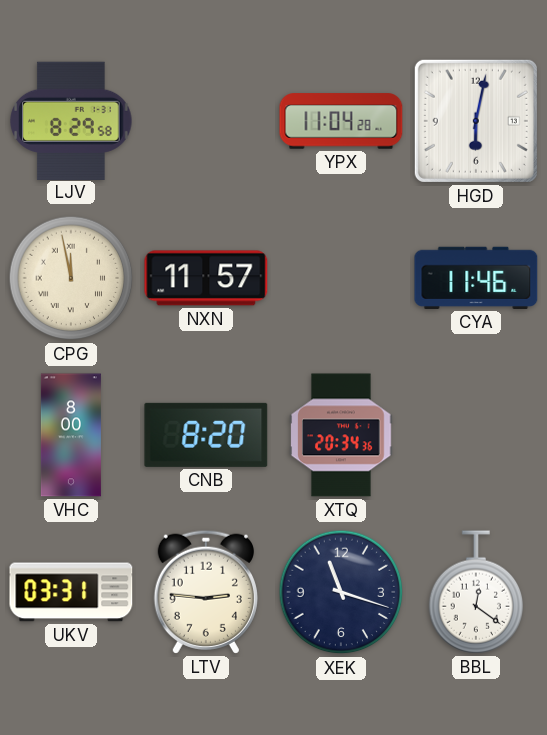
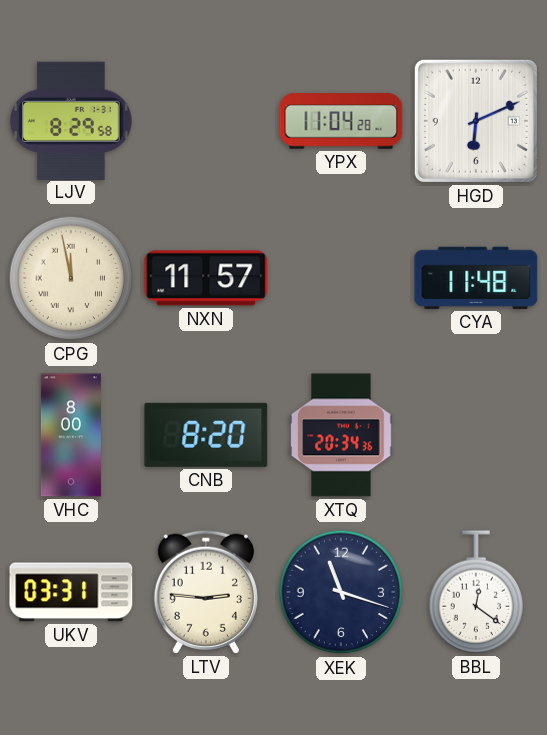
HGD: 6:02 -> 6:11 (476, 121)
CYA: 11:46 -> 11:48 (476, 278)
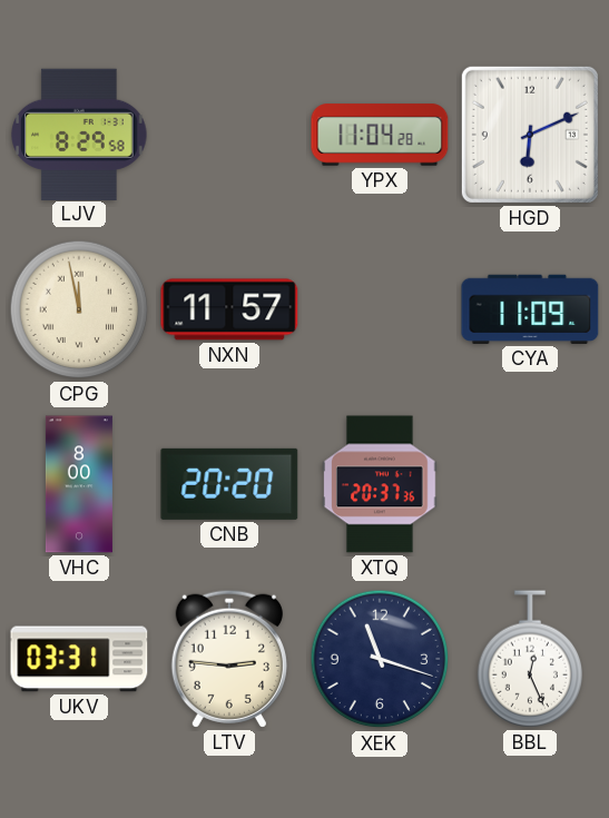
CYA: 11:48 -> 11:09 (530, 309)
CNB: 8:20 -> 20:20 (229, 484)
XTQ: 20:34 -> 20:37 (380, 484)
BBL: 12:21 -> 12:26 (530, 659)
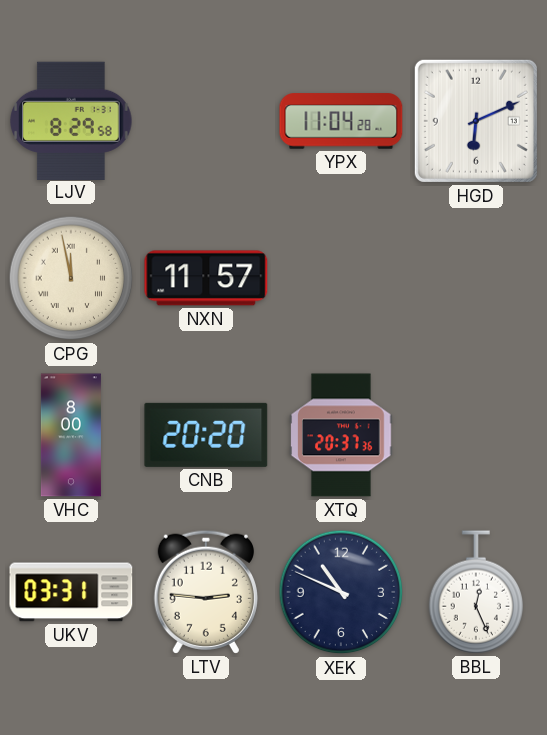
CYA: 11:09 -> none (530, 309)
XEK: 11:18 -> 10:49 (341, 592)
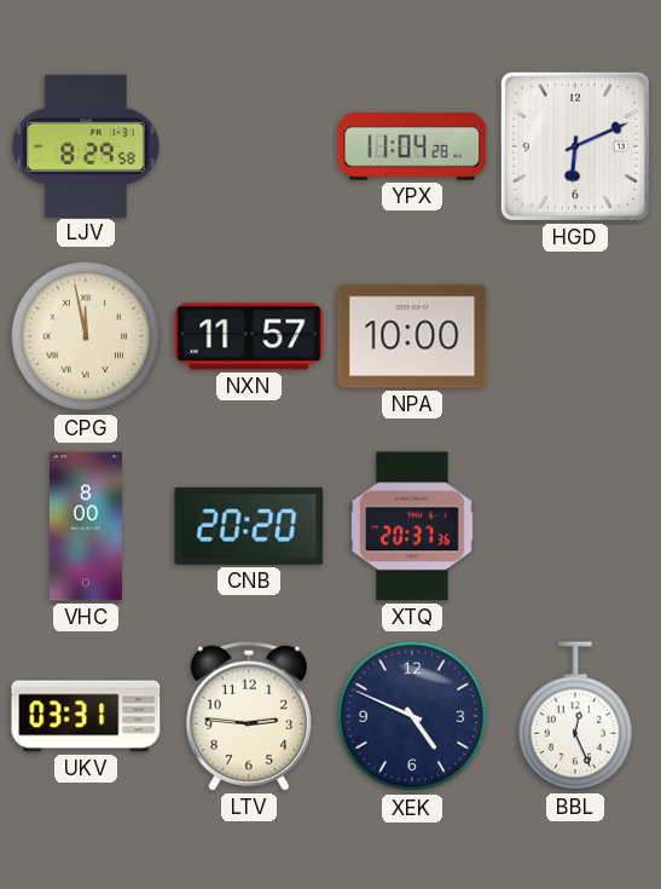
NPA: none -> 10:00 (412, 336)
XEK: 10:49 -> 4:49 (412, 716)
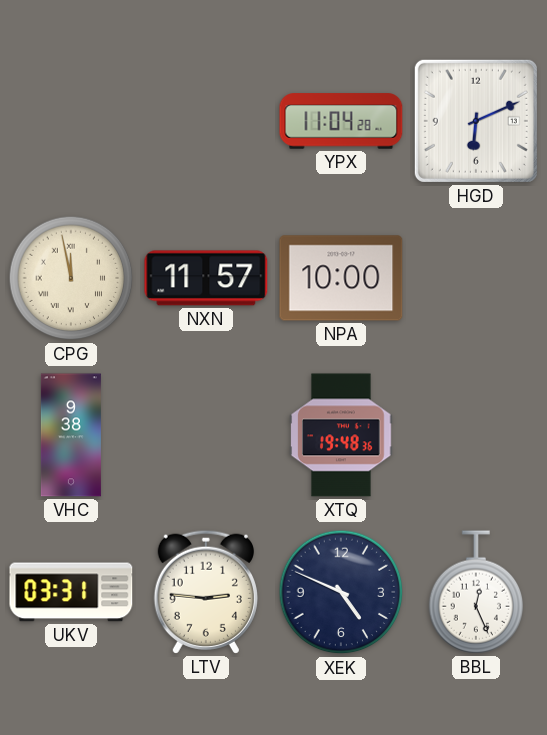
LJV: 8:29 -> none (86, 145)
VHC: 8:00 -> 9:38 (71, 435)
CNB: 20:20 -> none (249, 526)
XTQ: 20:37 -> 19:48 (341, 435)
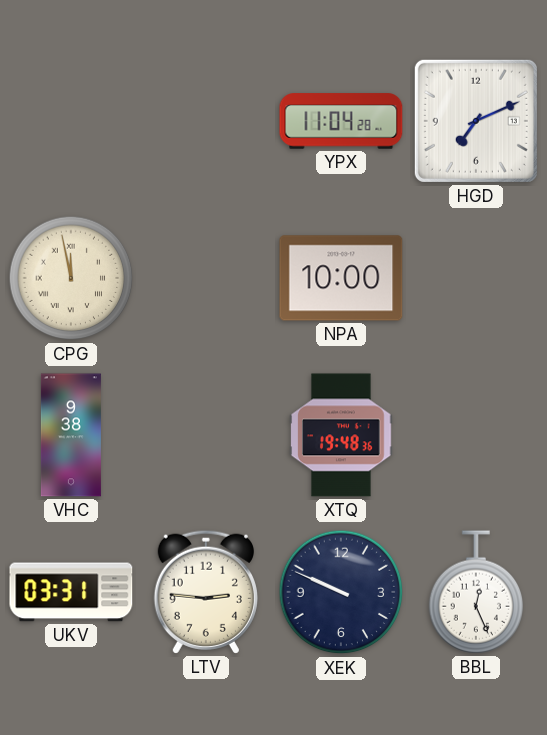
HGD: 6:11 -> 7:11 (476, 121)
NXN: 11:57 -> none (206, 278)
XEK: 4:49 -> 9:49 (341, 592)
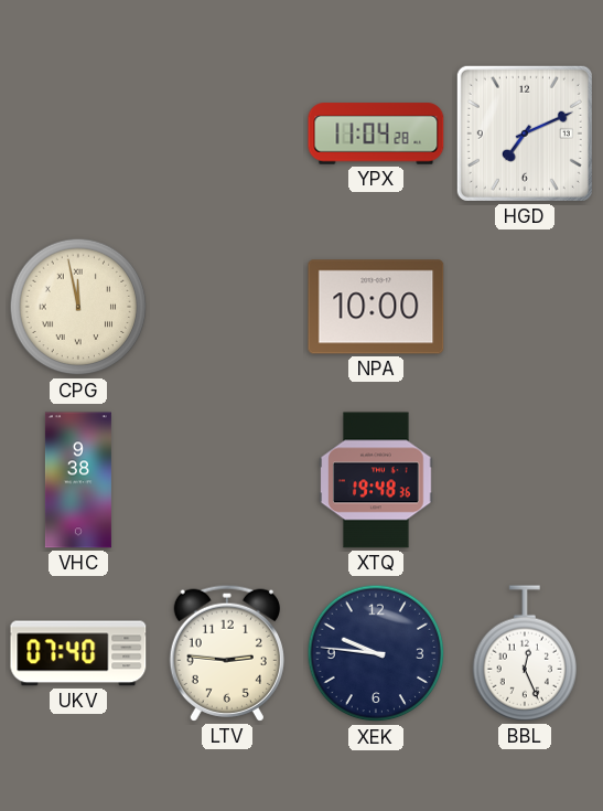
UKV: 03:31 -> 07:40 (78, 653)
XEK: 9:49 -> 9:46 (376, 653)
